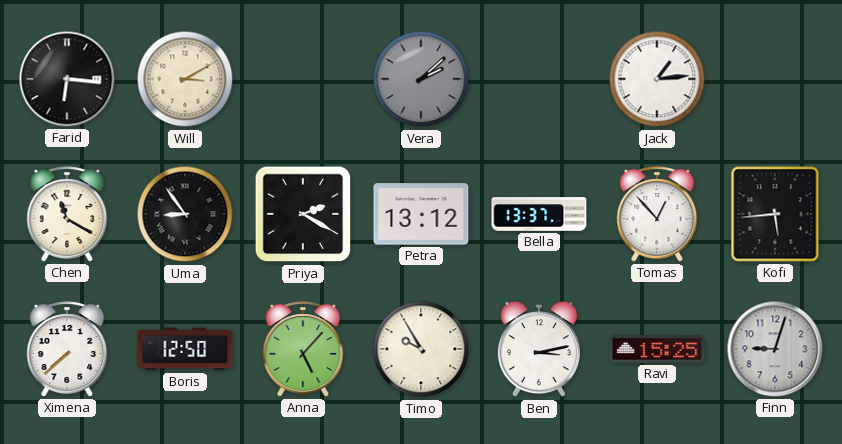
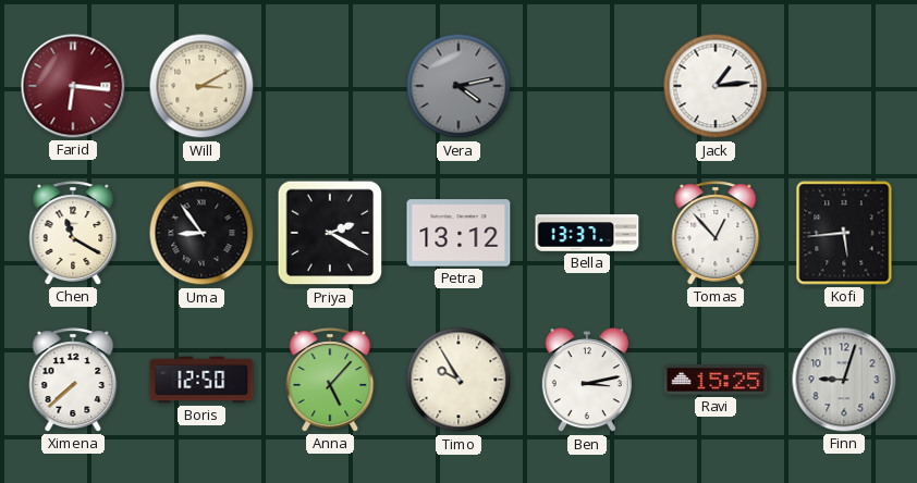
Farid dial: black -> burgundy (73, 86)
Vera: 2:08 -> 4:13 (458, 86)
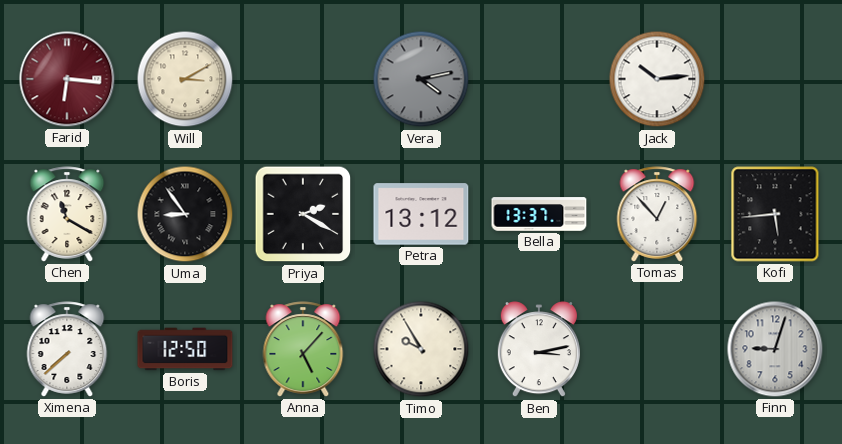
Jack: 1:14 -> 10:14 (657, 79)
Ravi: 15:25 -> none (716, 380)
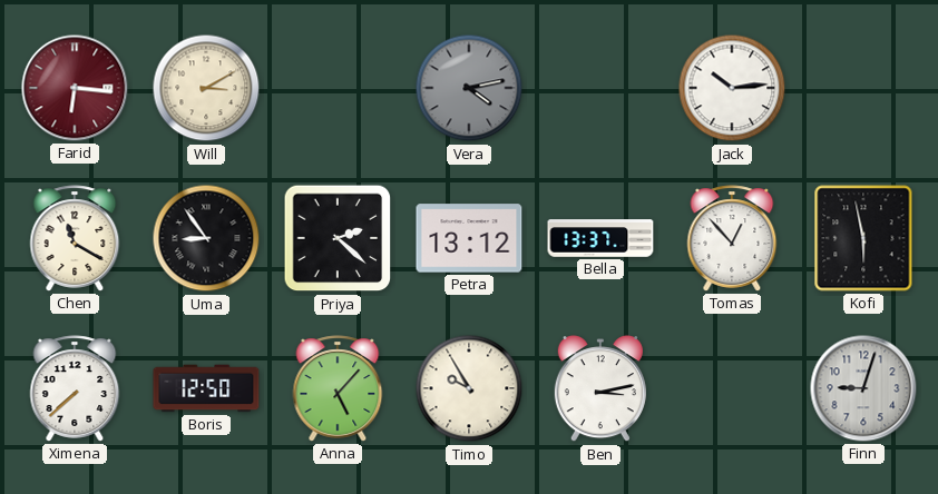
Priya: 2:20 -> 2:22 (338, 238)
Kofi: 5:44 -> 5:58 (863, 238)
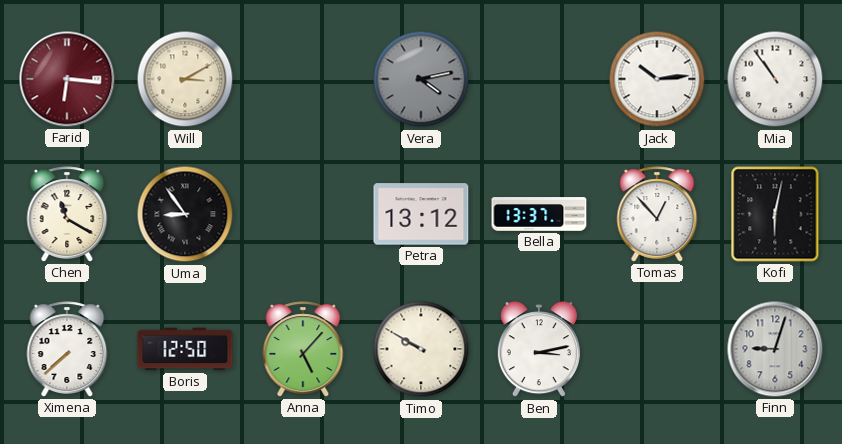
Mia: none -> 10:54 (775, 79)
Priya: 2:22 -> none (338, 238)
Kofi: 5:58 -> 6:02 (775, 214)
Timo: 9:55 -> 9:50 (421, 349)
